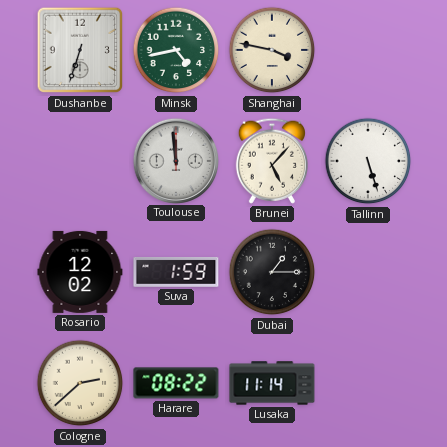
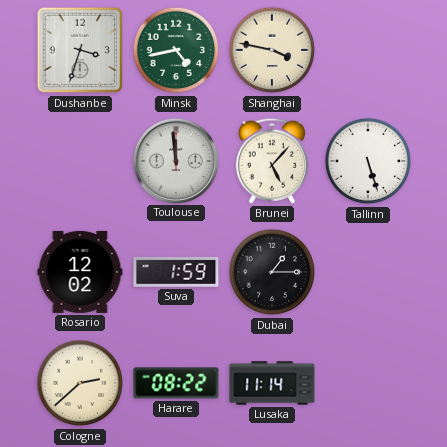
Dushanbe: 6:33 -> 3:33 (80, 50)
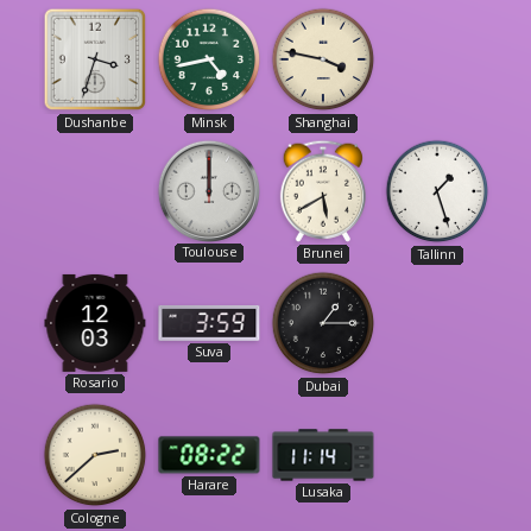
Toulouse: 11:59 -> 12:00 (208, 190)
Brunei: 5:07 -> 5:40 (323, 191)
Tallinn: 5:27 -> 1:27 (437, 191)
Rosario: 12:02 -> 12:03 (95, 323)
Suva: 1:59 -> 3:59 (209, 323)
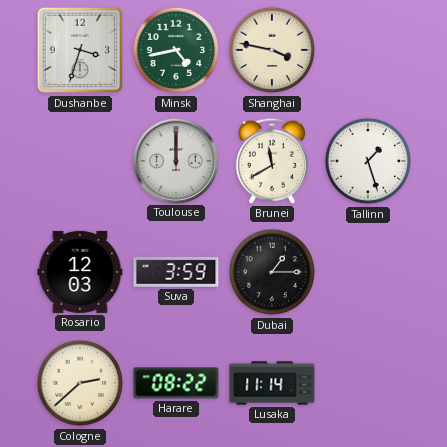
Brunei: 5:40 -> 11:40 (272, 161)
